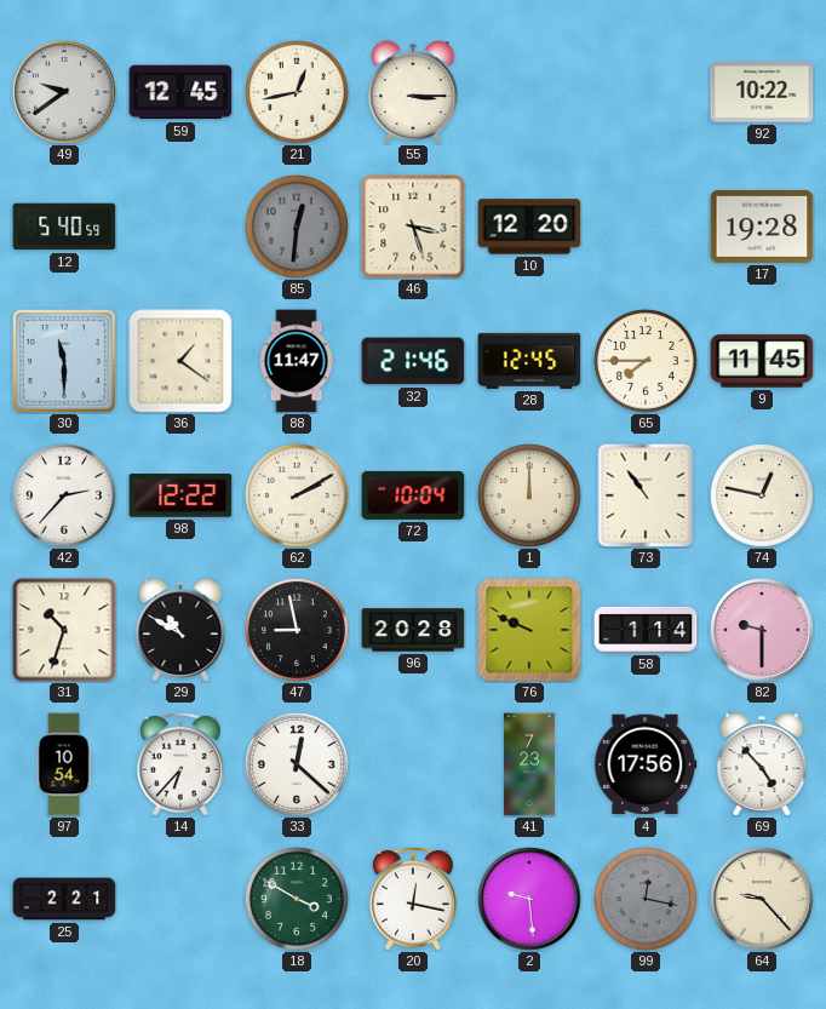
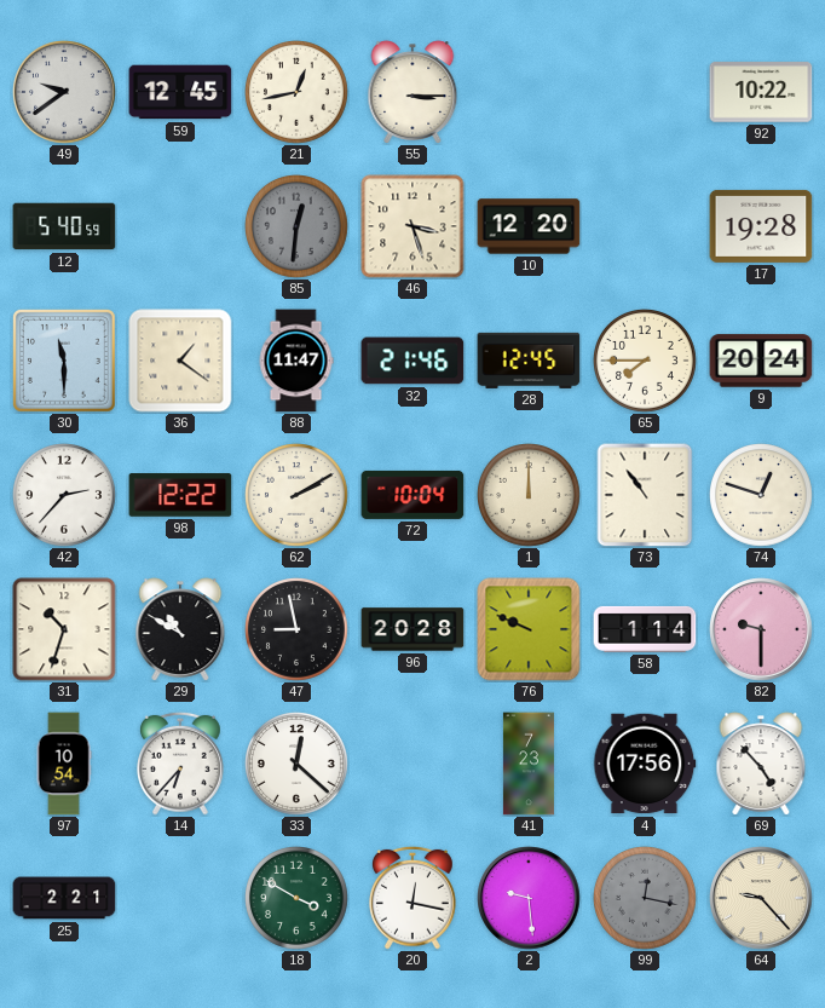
9: 11:45 -> 20:24 (761, 361)
74: 12:47 -> 12:48 (762, 496)
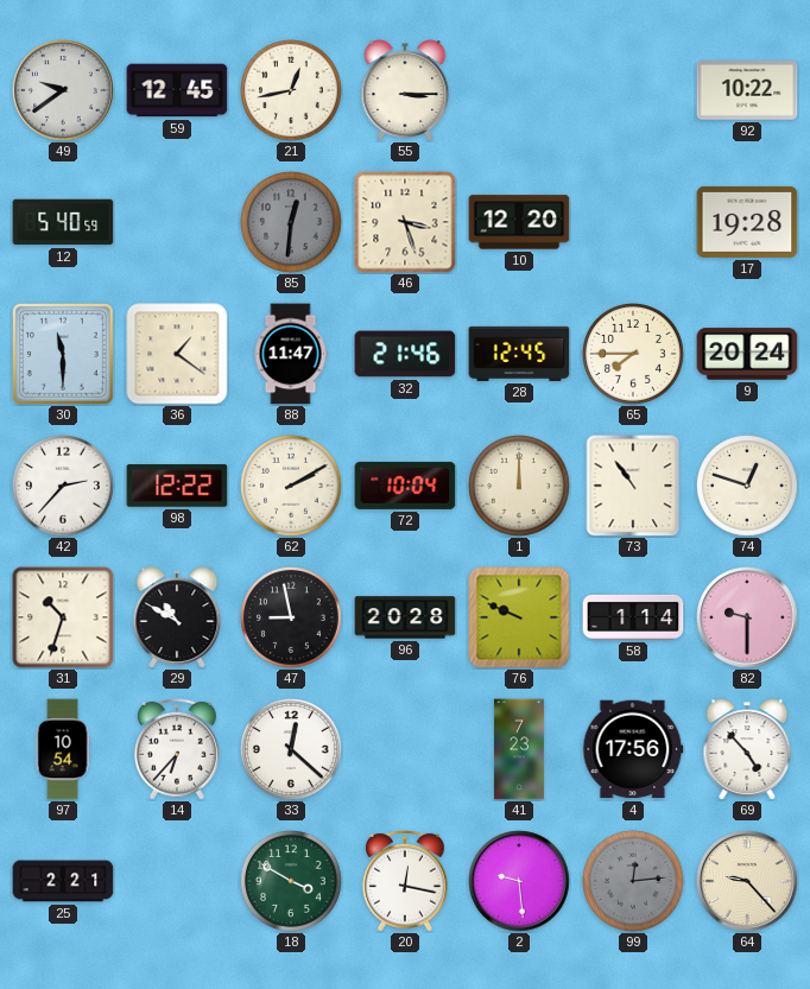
99: 12:17 -> 12:14 (634, 882)
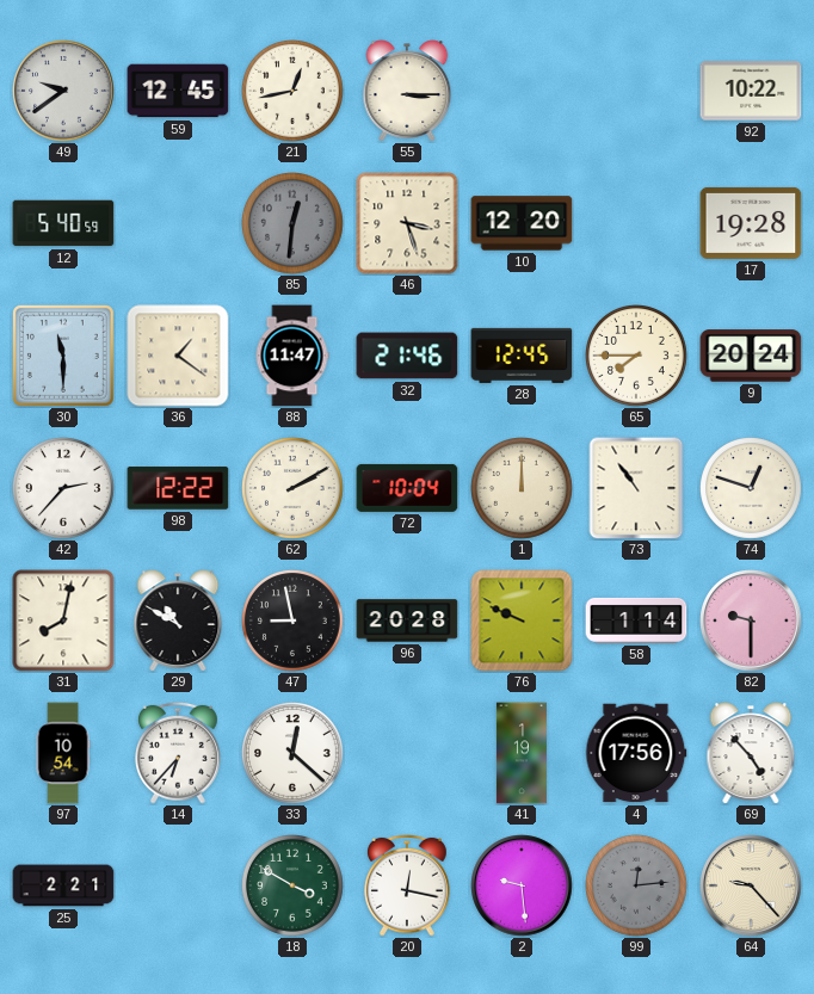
31: 10:33 -> 8:02 (63, 621)
41: 7:23 -> 1:19 (522, 753)
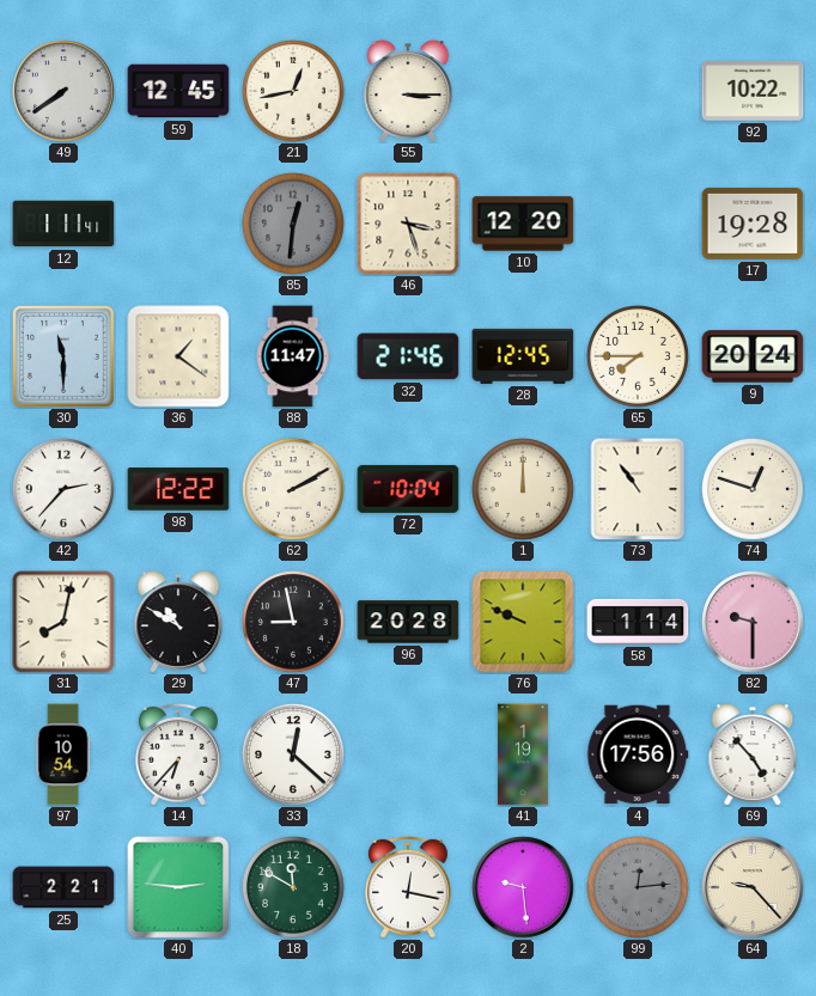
49: 9:39 -> 7:39 (63, 91)
12: 5:40 -> 1:11 (63, 224)
40: none -> 2:46 (178, 887)
18: 3:50 -> 11:50 (294, 888)
